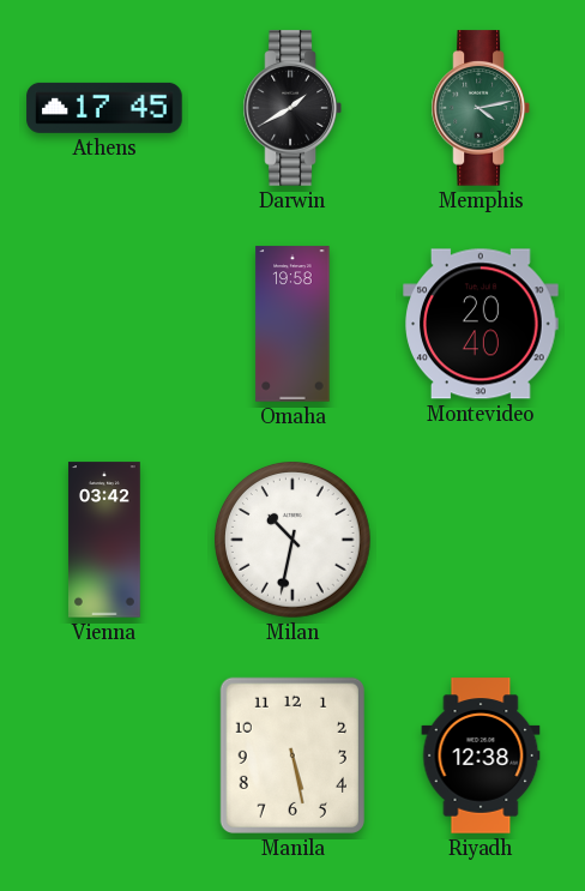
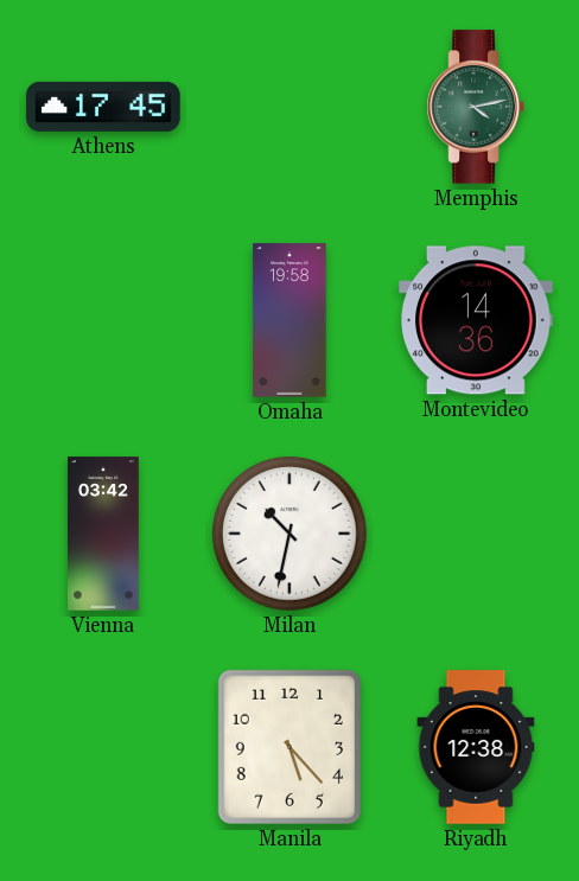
Darwin: 1:40 -> none (292, 108)
Montevideo: 20:40 -> 14:36 (476, 320)
Manila: 5:28 -> 5:23 (289, 747)
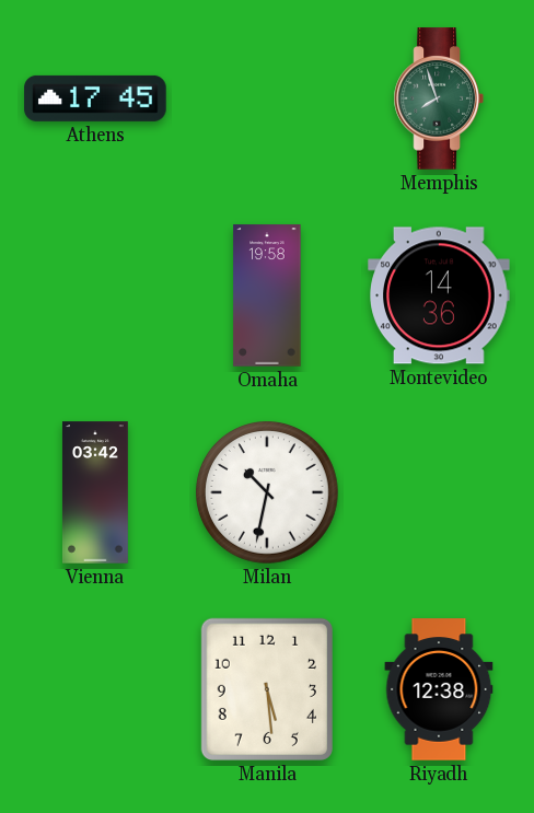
Memphis: 4:13 -> 7:57 (439, 98)
Manila: 5:23 -> 5:29 (267, 689)
